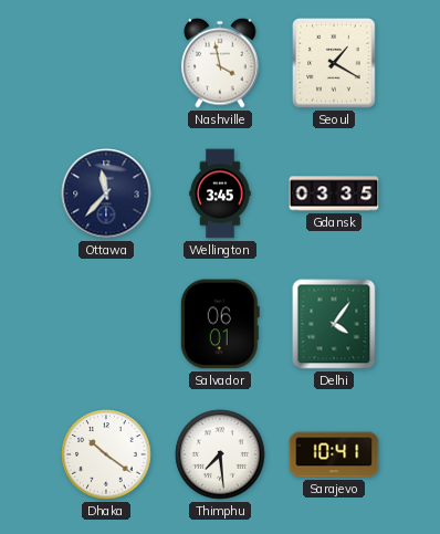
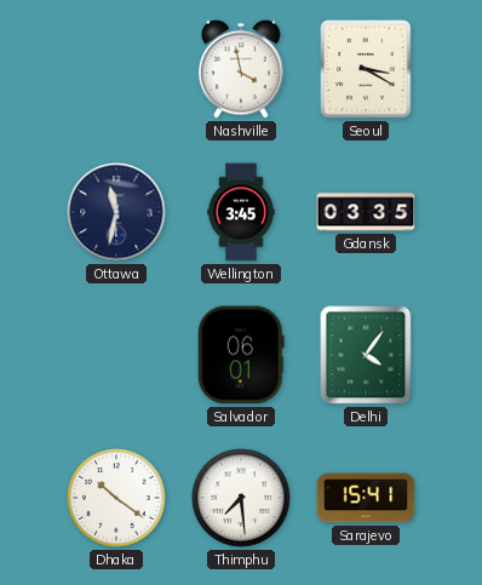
Seoul: 1:20 -> 3:20 (366, 69)
Ottawa: 11:37 -> 11:32 (116, 212)
Sarajevo: 10:41 -> 15:41 (366, 498)
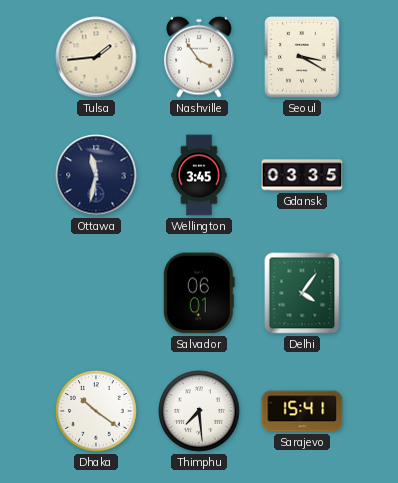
Tulsa: none -> 1:44 (96, 57)
Nashville: 3:58 -> 3:54 (199, 57)
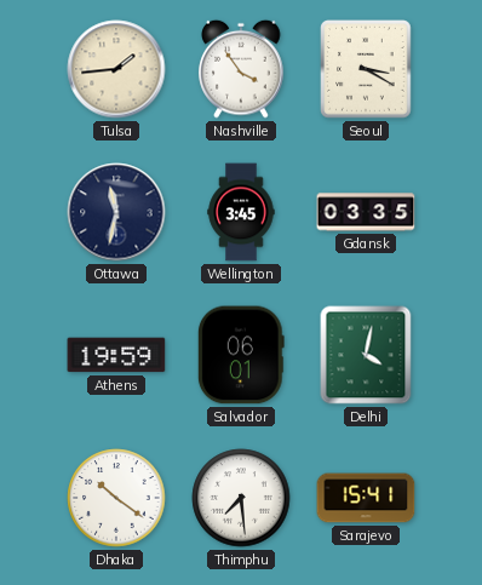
Athens: none -> 19:59 (116, 355)
Delhi: 4:06 -> 4:02 (366, 355)
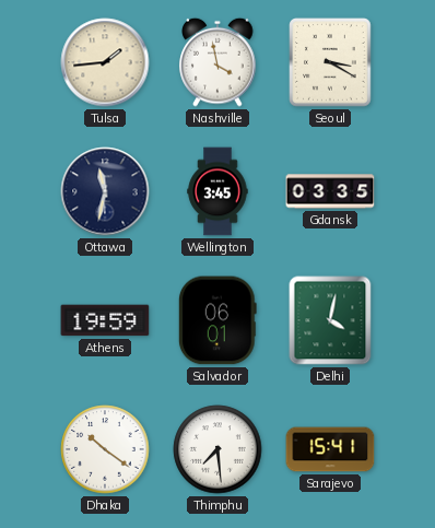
Nashville: 3:54 -> 3:58 (217, 62)
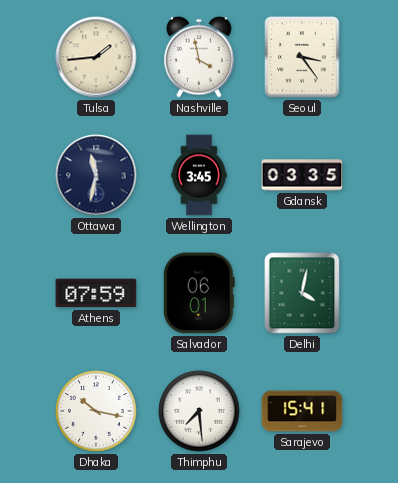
Seoul: 3:20 -> 3:24 (302, 57)
Athens: 19:59 -> 07:59 (96, 293)
Dhaka: 10:21 -> 10:17 (96, 411)
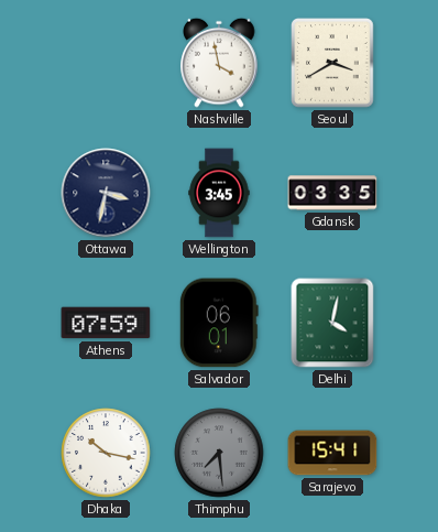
Tulsa: 1:44 -> none (96, 57)
Seoul: 3:24 -> 3:40 (332, 63)
Ottawa: 11:32 -> 3:32 (106, 193)
Thimphu dial: white -> grey (219, 453)
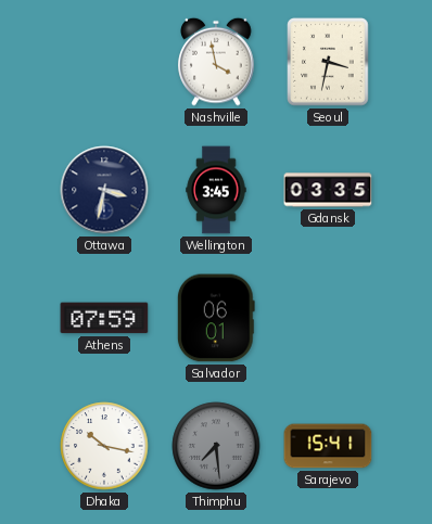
Seoul: 3:40 -> 3:32 (328, 62)
Delhi: 4:02 -> none (332, 323)
